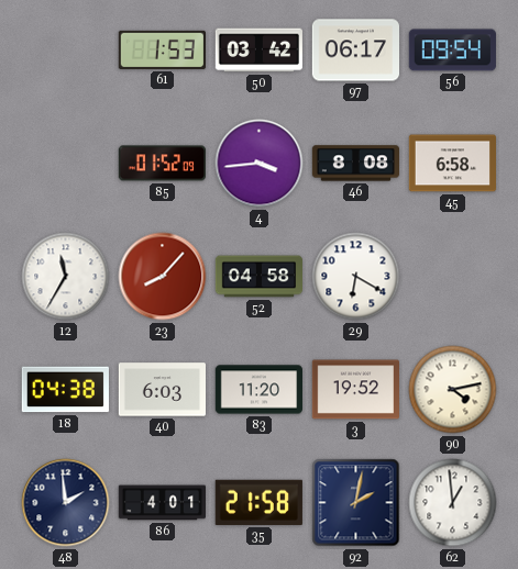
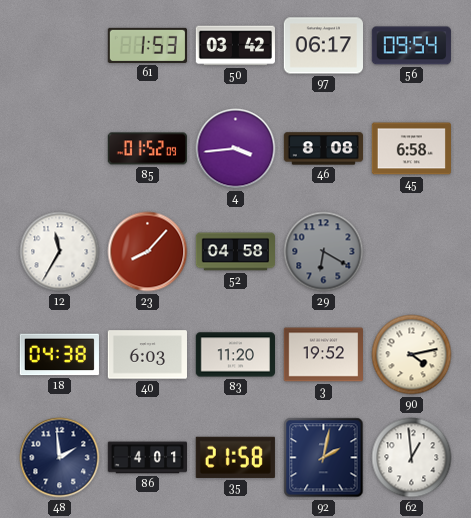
29 dial: white -> grey (324, 252)
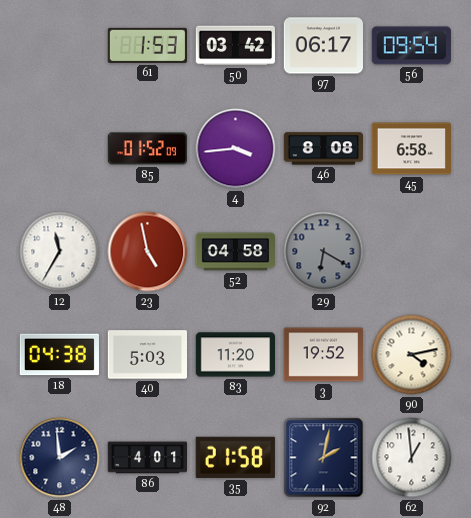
23: 8:07 -> 4:58 (148, 252)
40: 6:03 -> 5:03 (147, 355)
